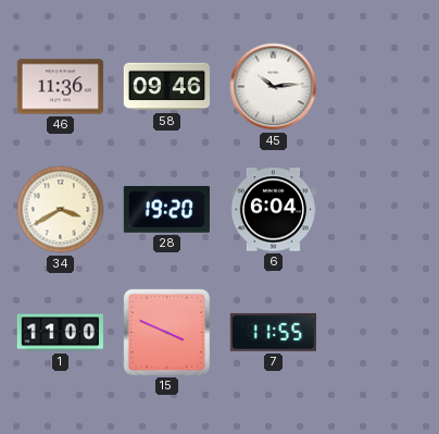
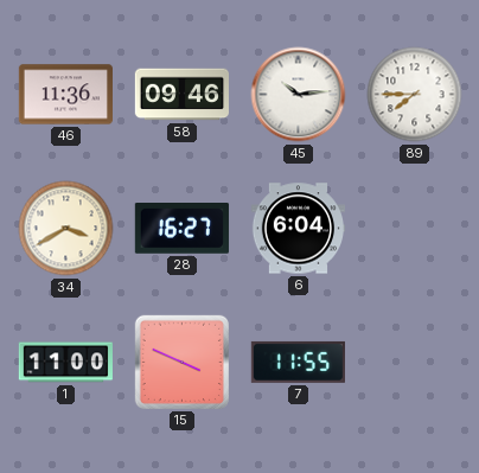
89: none -> 7:45 (415, 95)
28: 19:20 -> 16:27 (181, 229)
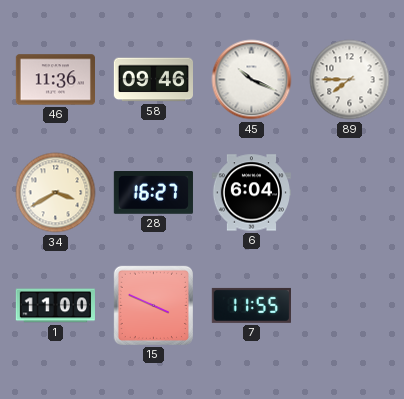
45: 10:14 -> 10:19 (252, 80)
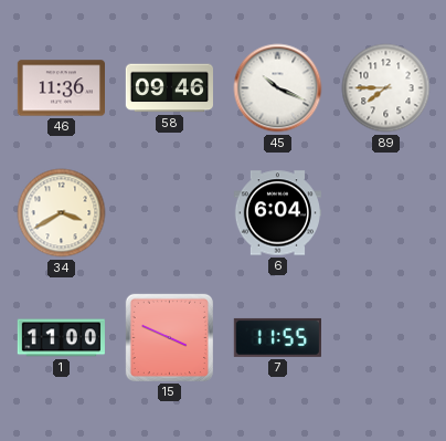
28: 16:27 -> none (153, 193)
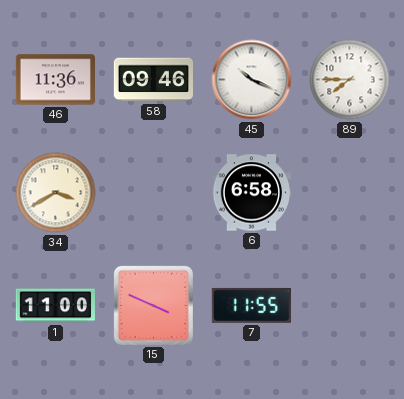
6: 6:04 -> 6:58 (251, 193)
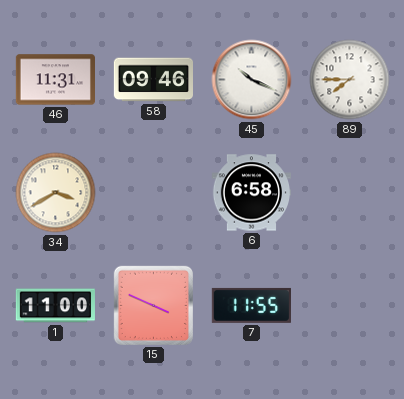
46: 11:36 -> 11:31 (55, 80)
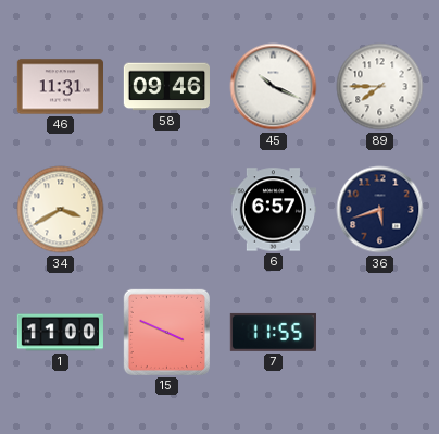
6: 6:58 -> 6:57 (273, 210)
36: none -> 5:42 (380, 210)
